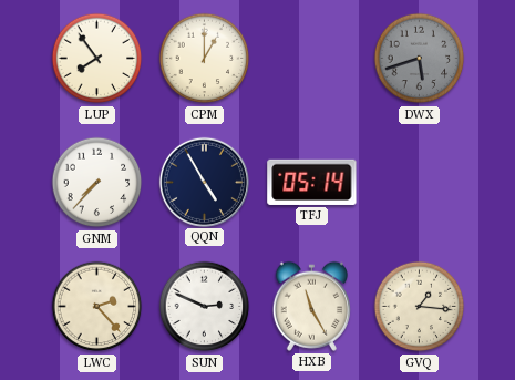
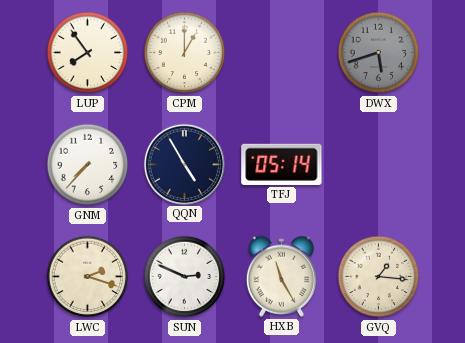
LWC: 2:23 -> 2:18 (88, 277)
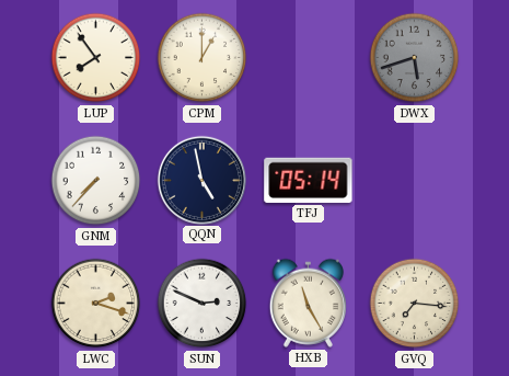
QQN: 4:55 -> 4:58 (201, 180)
GVQ: 1:16 -> 7:16 (415, 304)
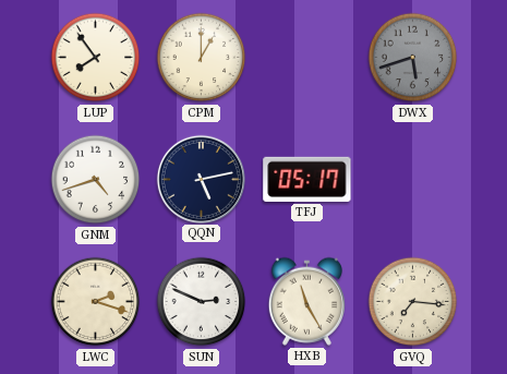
GNM: 7:37 -> 4:42 (96, 180)
QQN: 4:58 -> 5:13 (201, 179)
TFJ: 05:14 -> 05:17 (307, 179)
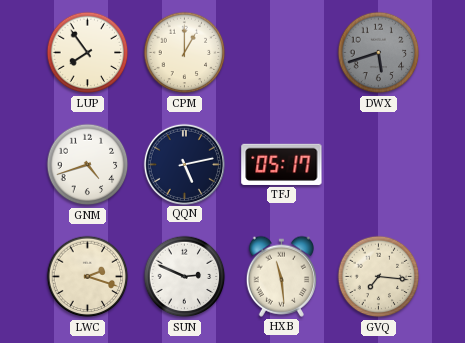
HXB: 11:25 -> 11:29 (281, 276)
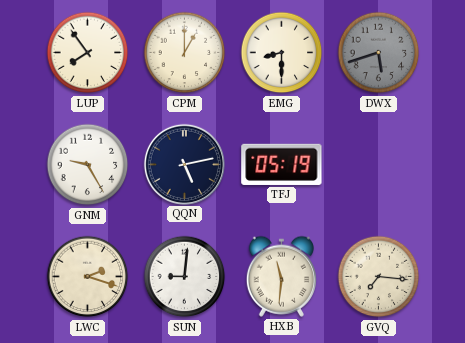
EMG: none -> 8:30 (282, 53)
GNM: 4:42 -> 9:25 (88, 165)
TFJ: 05:17 -> 05:19 (282, 164)
SUN: 2:49 -> 9:01 (185, 277)
HXB: 11:29 -> 11:31 (281, 276)
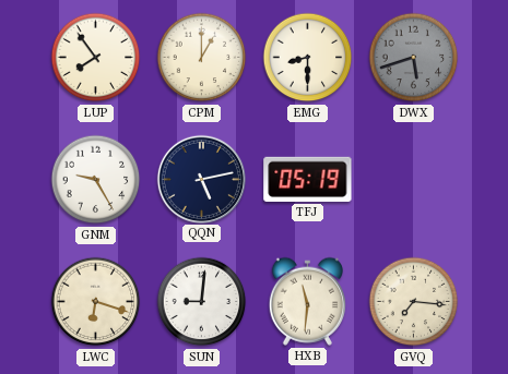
LWC: 2:18 -> 6:18 (96, 302)
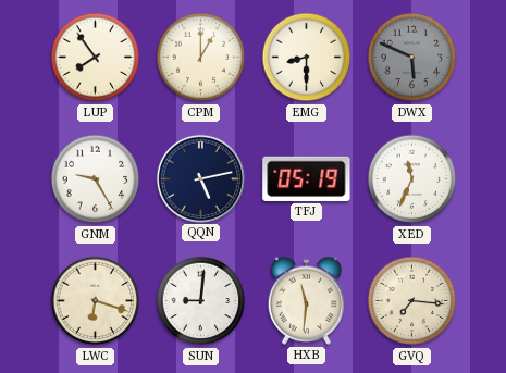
DWX: 5:42 -> 5:49 (412, 58)
XED: none -> 11:34 (412, 179)
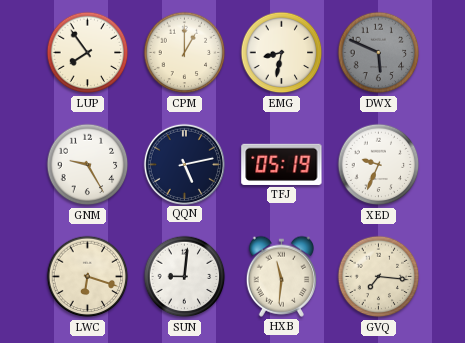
EMG: 8:30 -> 8:32 (282, 53)
XED: 11:34 -> 9:34 (379, 165)
